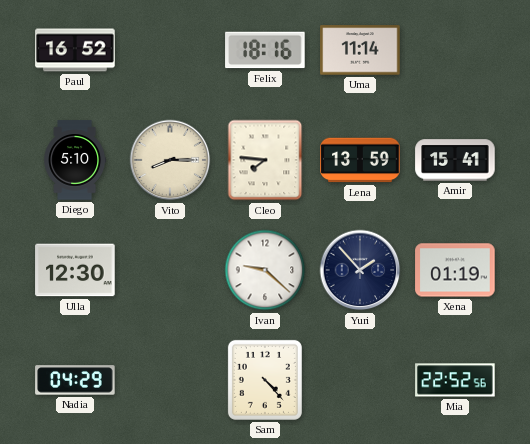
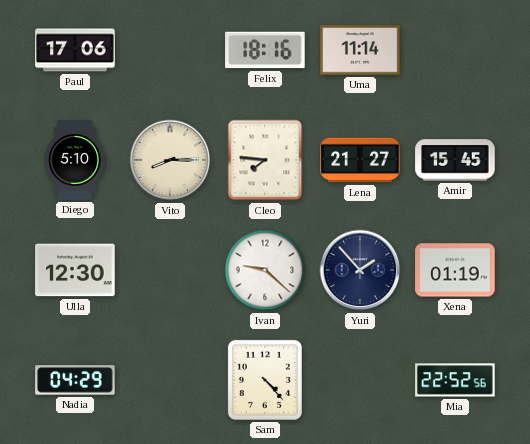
Paul: 16:52 -> 17:06 (75, 50)
Lena: 13:59 -> 21:27 (360, 160)
Amir: 15:41 -> 15:45 (455, 160)
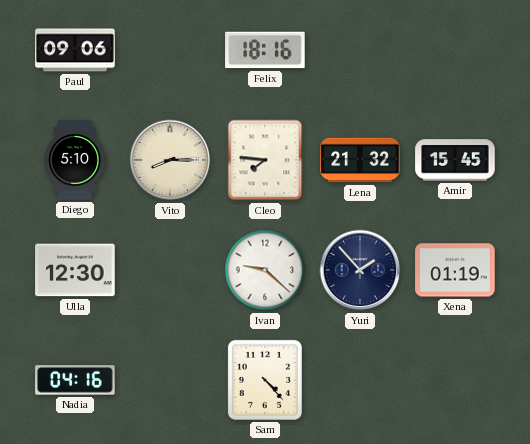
Paul: 17:06 -> 09:06 (75, 50)
Uma: 11:14 -> none (360, 50)
Lena: 21:27 -> 21:32 (360, 160)
Nadia: 04:29 -> 04:16 (75, 380)
Mia: 22:52 -> none (455, 380)
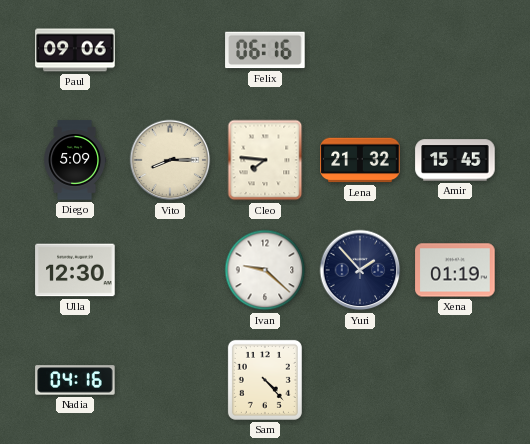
Felix: 18:16 -> 06:16 (265, 50)
Diego: 5:10 -> 5:09 (75, 160)
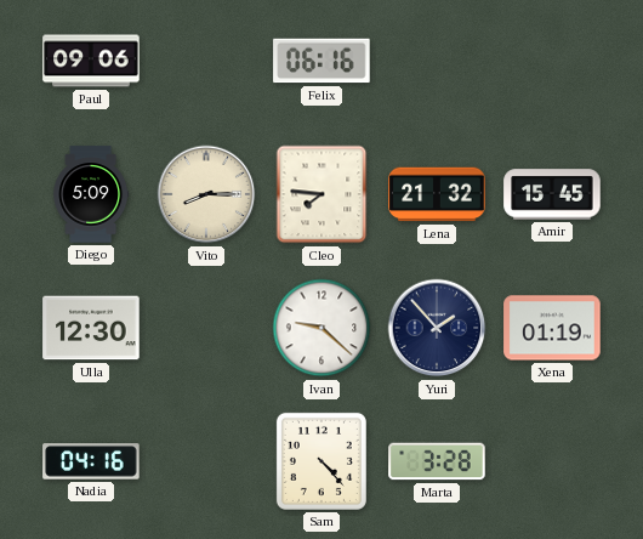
Marta: none -> 3:28 (437, 461)
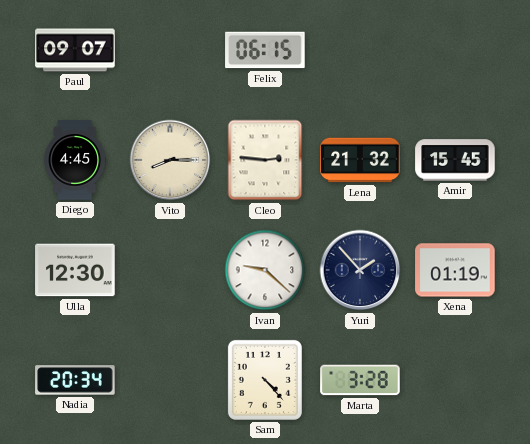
Paul: 09:06 -> 09:07 (75, 50)
Felix: 06:16 -> 06:15 (265, 50)
Diego: 5:09 -> 4:45 (75, 160)
Cleo: 7:46 -> 2:46 (265, 160)
Nadia: 04:16 -> 20:34 (75, 380)
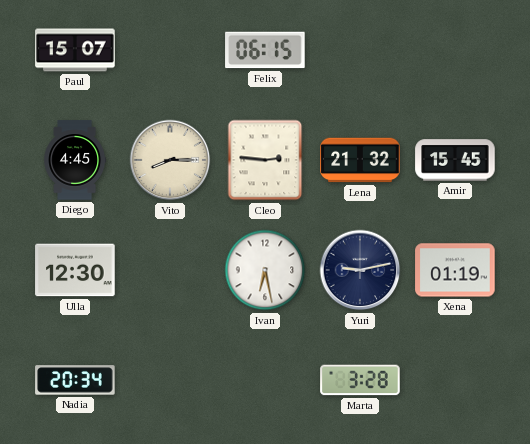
Paul: 09:07 -> 15:07 (75, 50)
Ivan: 9:22 -> 6:28 (265, 270)
Yuri: 1:53 -> 9:13 (360, 270)
Sam: 4:23 -> none (265, 380)
